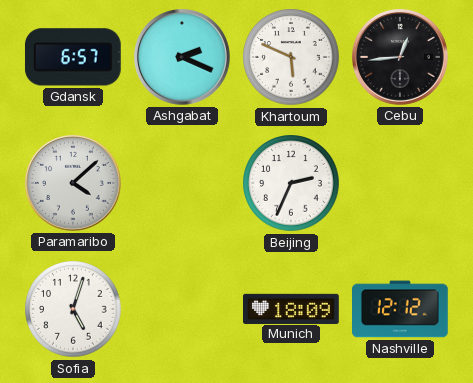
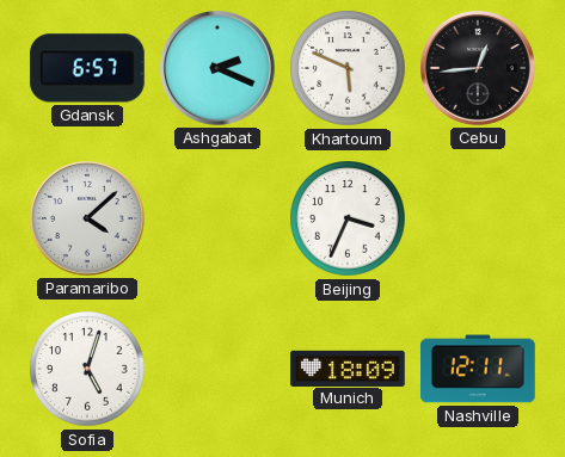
Beijing: 2:34 -> 3:34 (348, 218)
Nashville: 12:12 -> 12:11 (478, 369)
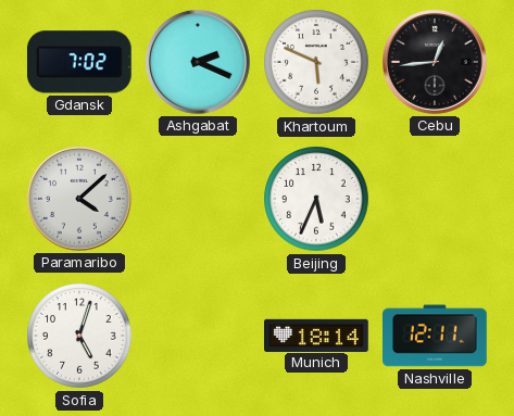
Gdansk: 6:57 -> 7:02 (79, 62)
Beijing: 3:34 -> 5:34 (316, 199)
Munich: 18:09 -> 18:14 (317, 335)
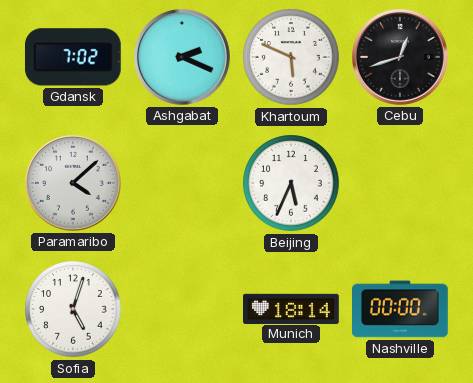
Cebu: 12:44 -> 12:42 (400, 57)
Nashville: 12:11 -> 00:00 (400, 309)
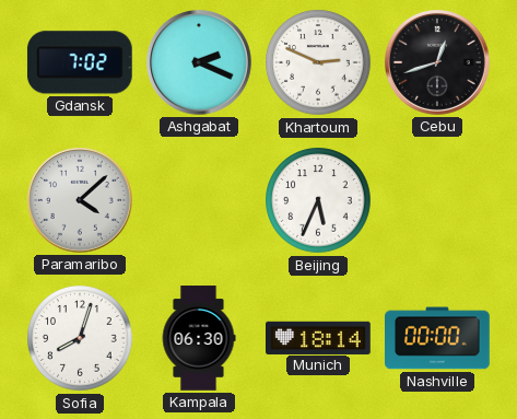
Khartoum: 5:49 -> 2:49 (318, 62)
Sofia: 5:03 -> 8:03 (80, 338)
Kampala: none -> 06:30 (199, 338)
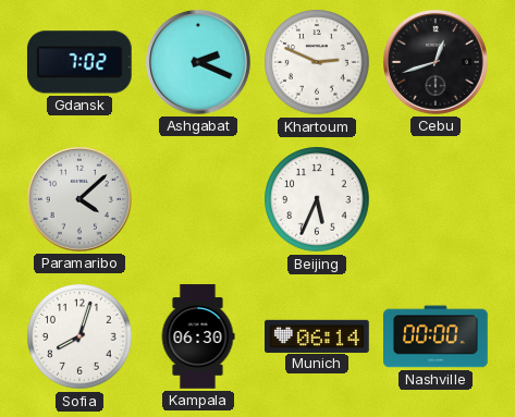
Munich: 18:14 -> 06:14 (318, 335)
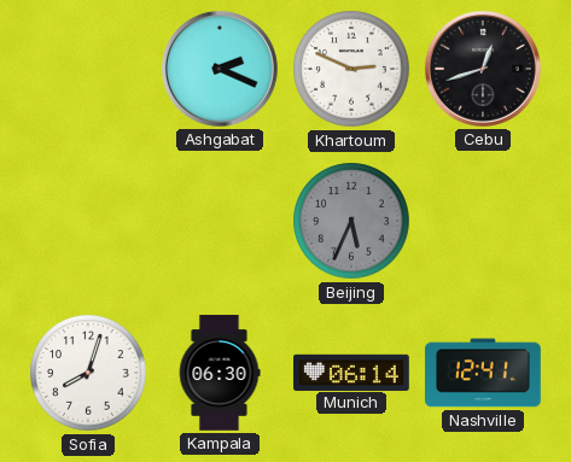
Gdansk: 7:02 -> none (79, 62)
Paramaribo: 4:08 -> none (79, 199)
Beijing dial: white -> grey (351, 221)
Nashville: 00:00 -> 12:41 (483, 373)
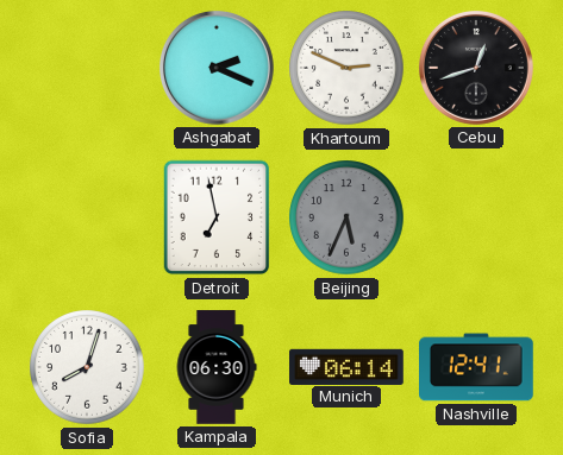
Detroit: none -> 6:58 (217, 217)
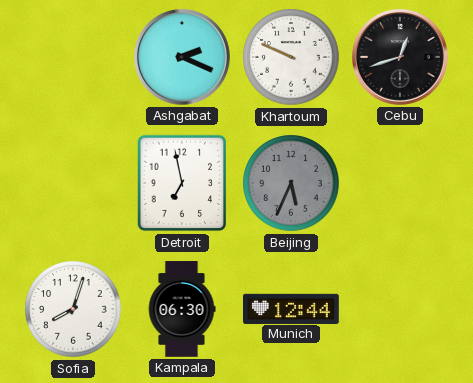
Khartoum: 2:49 -> 9:49 (291, 57)
Munich: 06:14 -> 12:44 (292, 308)
Nashville: 12:41 -> none (476, 367)
